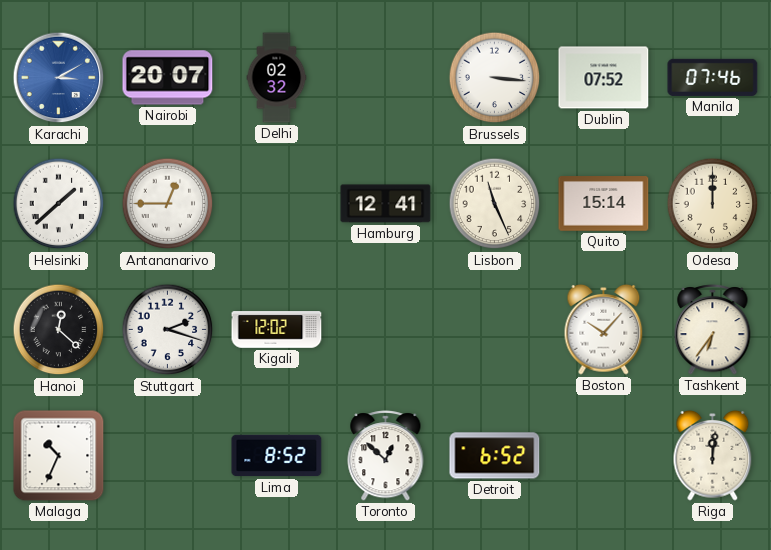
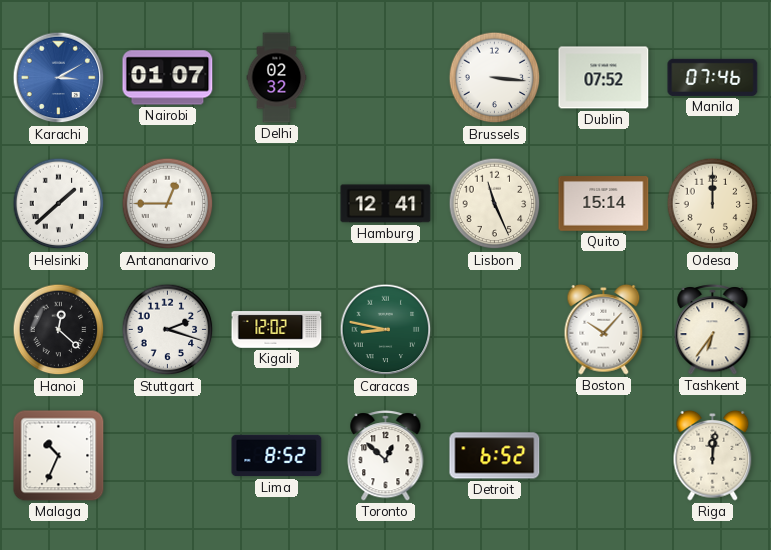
Nairobi: 20:07 -> 01:07 (168, 78)
Caracas: none -> 8:47 (386, 330)
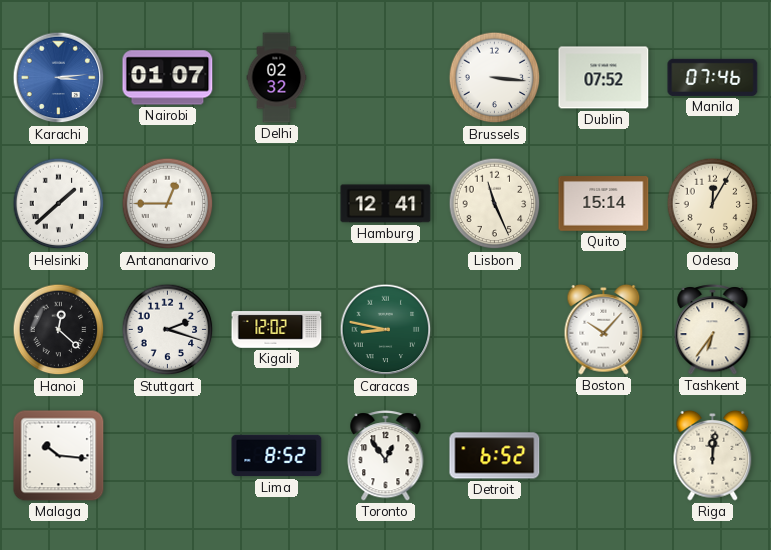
Karachi: 3:10 -> 3:14 (59, 78)
Odesa: 12:00 -> 12:05 (713, 204)
Malaga: 10:34 -> 10:16 (59, 456)
Toronto: 12:52 -> 12:54 (386, 456)
